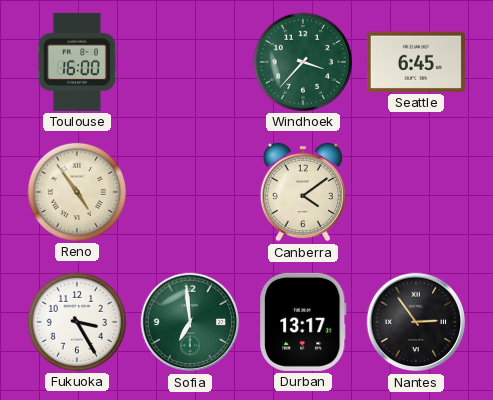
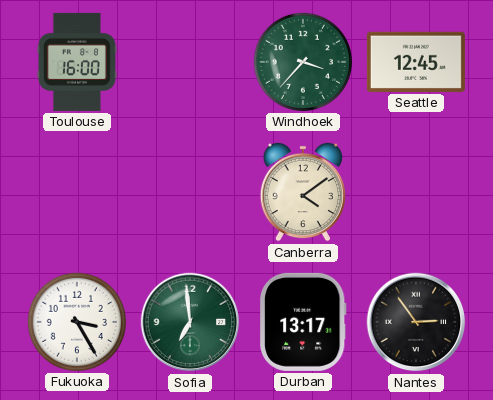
Seattle: 6:45 -> 12:45 (416, 62)
Reno: 4:54 -> none (77, 192)
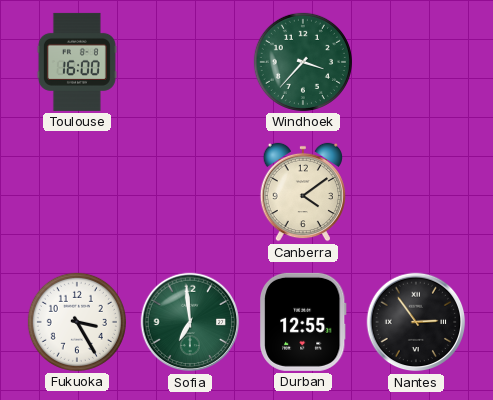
Seattle: 12:45 -> none (416, 62)
Durban: 13:17 -> 12:55 (303, 322)
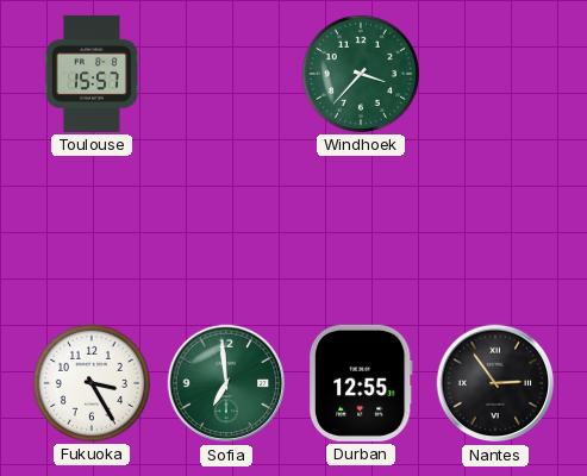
Toulouse: 16:00 -> 15:57 (92, 74)
Canberra: 4:09 -> none (303, 192)
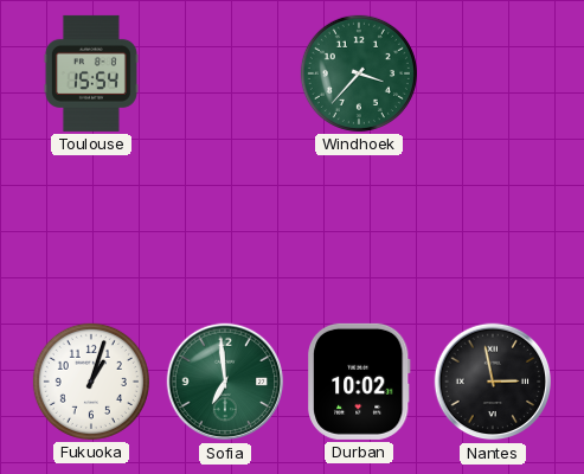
Toulouse: 15:57 -> 15:54 (91, 73)
Fukuoka: 3:25 -> 1:03 (91, 382)
Durban: 12:55 -> 10:02 (359, 382)
Nantes: 2:54 -> 2:58 (493, 382)
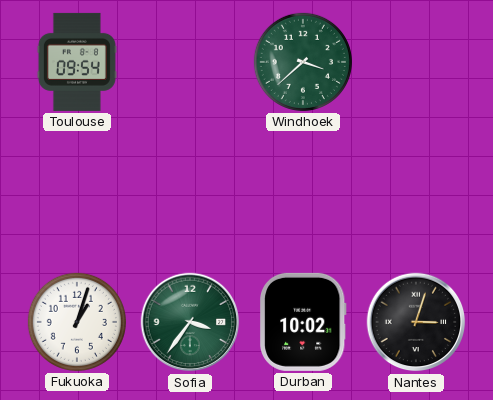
Toulouse: 15:54 -> 09:54 (77, 62)
Windhoek: 3:37 -> 3:38 (303, 62)
Sofia: 6:59 -> 3:36 (190, 322)
Nantes: 2:58 -> 3:03 (416, 322)
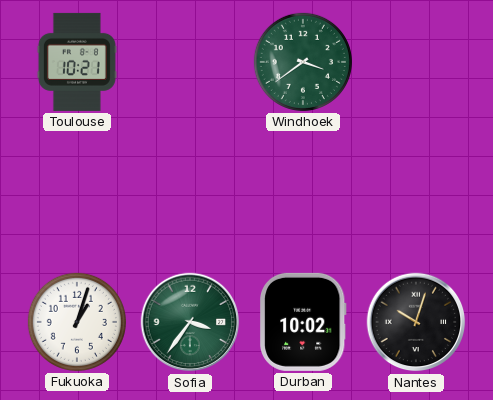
Toulouse: 09:54 -> 10:21 (77, 62)
Windhoek: 3:38 -> 3:39 (303, 62)
Nantes: 3:03 -> 10:03 (416, 322)
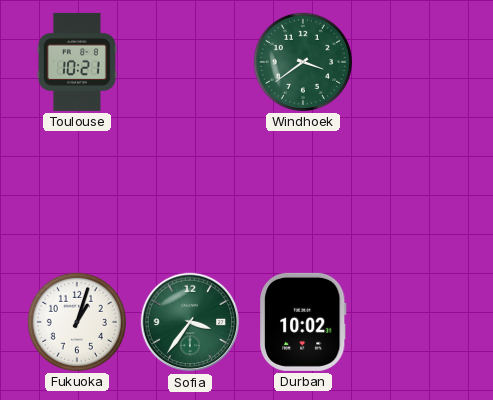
Nantes: 10:03 -> none (416, 322)
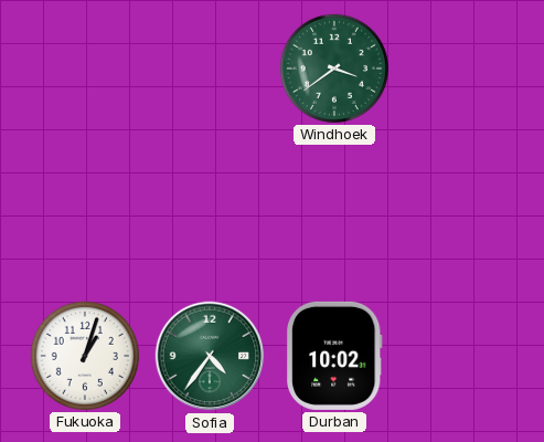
Toulouse: 10:21 -> none (77, 62)
Sofia: 3:36 -> 4:36 (210, 356)
